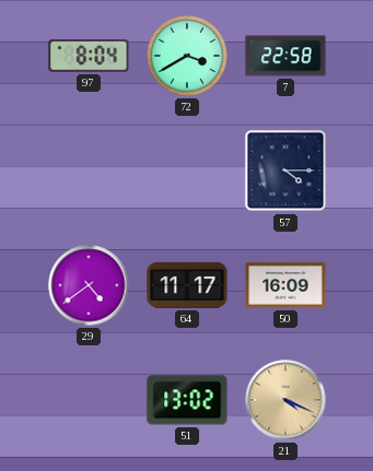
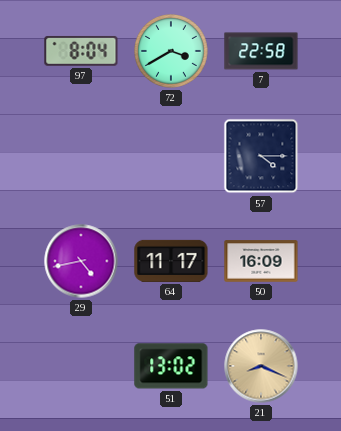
29: 4:39 -> 4:43 (81, 261)
21: 4:19 -> 8:19 (261, 366)
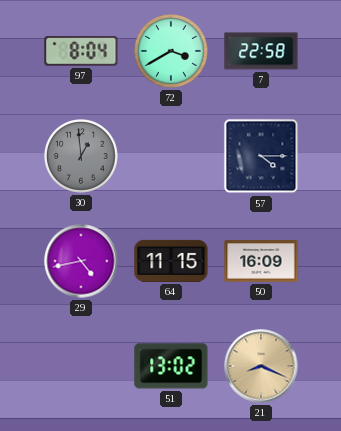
30: none -> 12:59 (82, 157)
64: 11:17 -> 11:15 (171, 261)
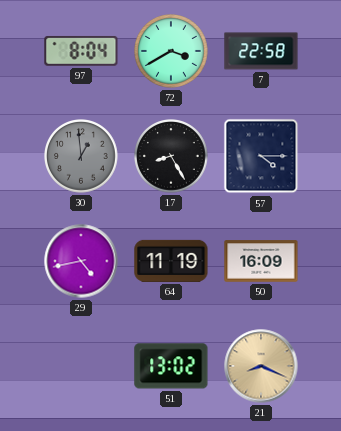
17: none -> 8:25 (172, 157)
64: 11:15 -> 11:19 (171, 261)
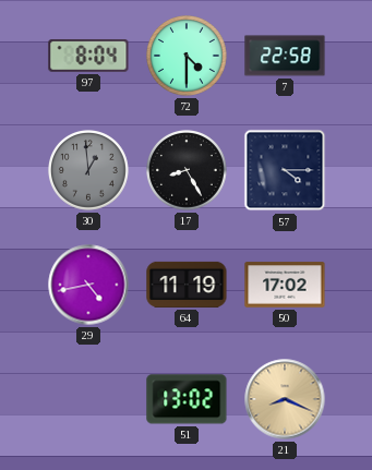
72: 3:40 -> 4:30 (188, 57)
50: 16:09 -> 17:02 (285, 285)
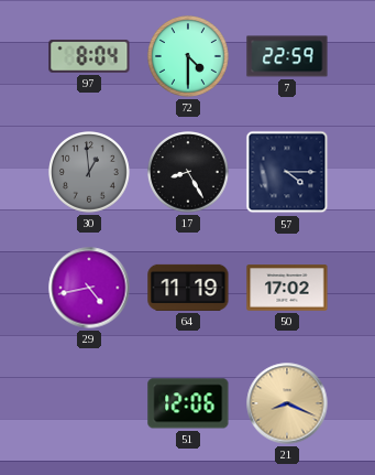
7: 22:58 -> 22:59 (287, 56)
51: 13:02 -> 12:06 (188, 403)
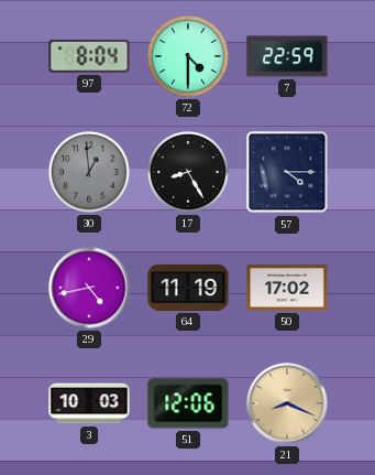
3: none -> 10:03 (89, 403)
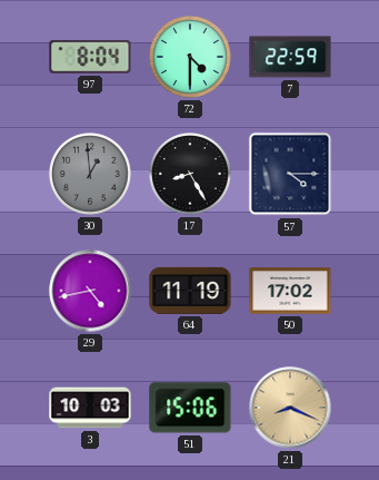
51: 12:06 -> 15:06 (190, 408)
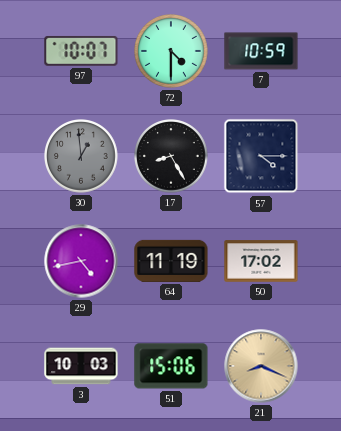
97: 8:04 -> 10:07 (81, 51)
7: 22:59 -> 10:59 (261, 51)
